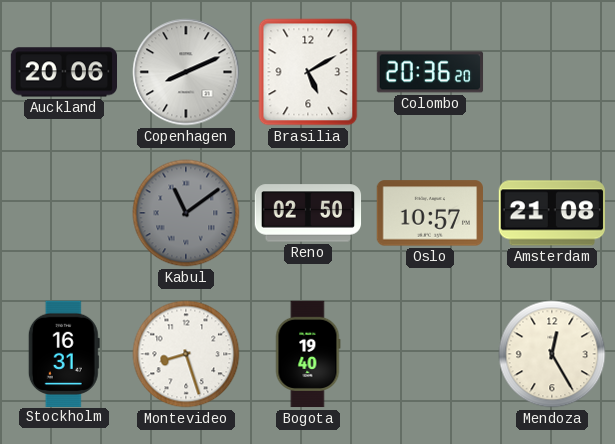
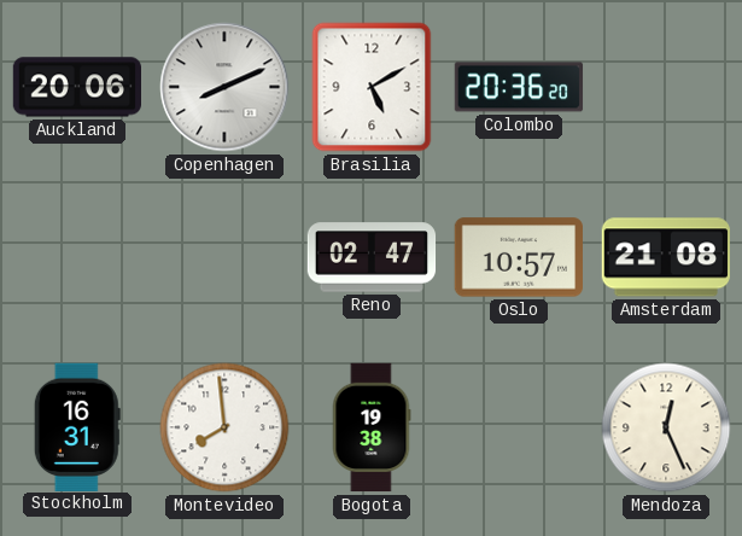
Kabul: 11:09 -> none (186, 213)
Reno: 02:50 -> 02:47 (372, 257)
Montevideo: 8:27 -> 7:59 (224, 427)
Bogota: 19:40 -> 19:38 (372, 427)
Mendoza: 12:25 -> 12:26 (666, 427)
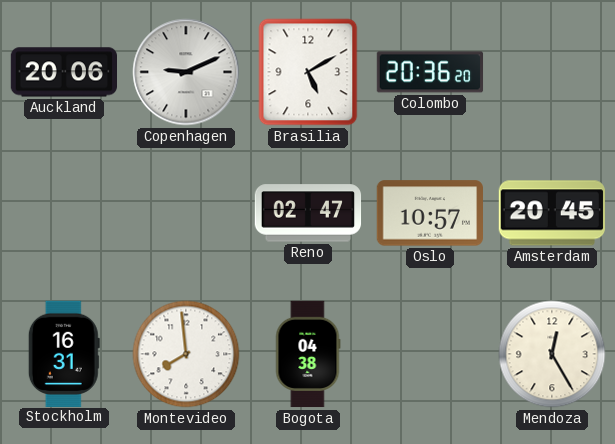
Copenhagen: 8:11 -> 9:11 (186, 72)
Amsterdam: 21:08 -> 20:45 (552, 213)
Bogota: 19:38 -> 04:38 (308, 354)
Mendoza: 12:26 -> 12:25 (552, 354)
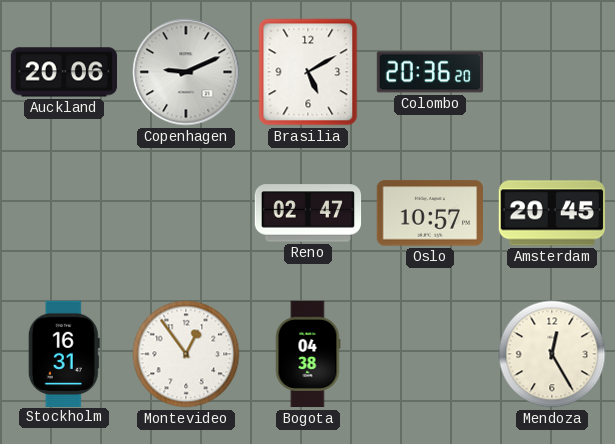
Montevideo: 7:59 -> 12:54 (186, 354)
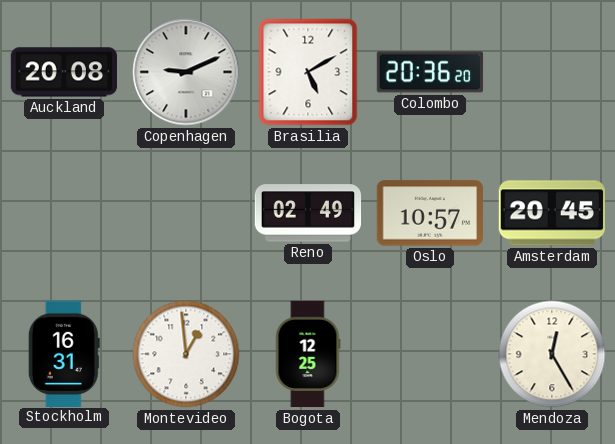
Auckland: 20:06 -> 20:08 (64, 72)
Reno: 02:47 -> 02:49 (308, 213)
Montevideo: 12:54 -> 12:59 (186, 354)
Bogota: 04:38 -> 12:25 (308, 354)
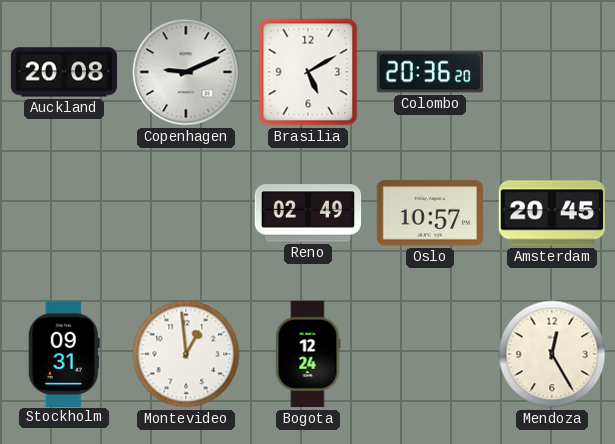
Stockholm: 16:31 -> 09:31 (64, 353)
Bogota: 12:25 -> 12:24 (308, 354)
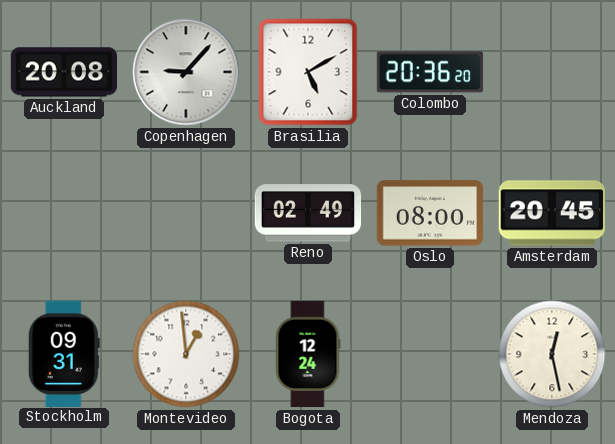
Copenhagen: 9:11 -> 9:07 (186, 72)
Oslo: 10:57 -> 08:00 (429, 213)
Mendoza: 12:25 -> 12:28 (552, 354)
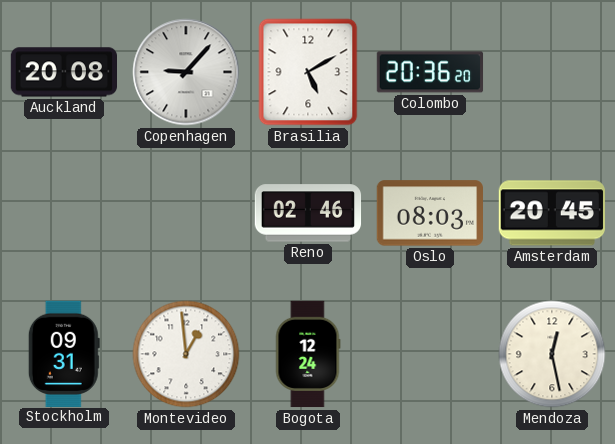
Reno: 02:49 -> 02:46 (308, 213)
Oslo: 08:00 -> 08:03 (429, 213)
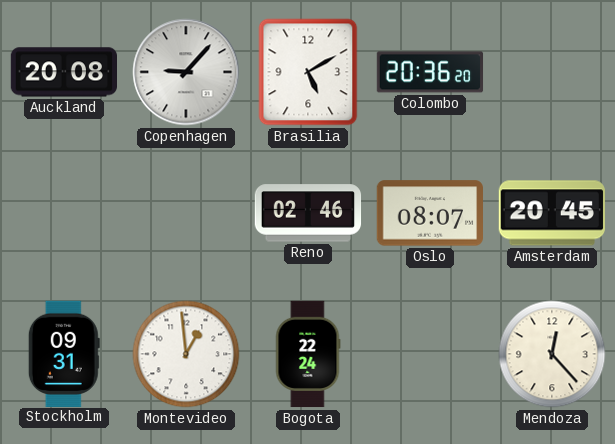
Oslo: 08:03 -> 08:07 (429, 213)
Bogota: 12:24 -> 22:24 (308, 354)
Mendoza: 12:28 -> 12:23 (552, 354)
